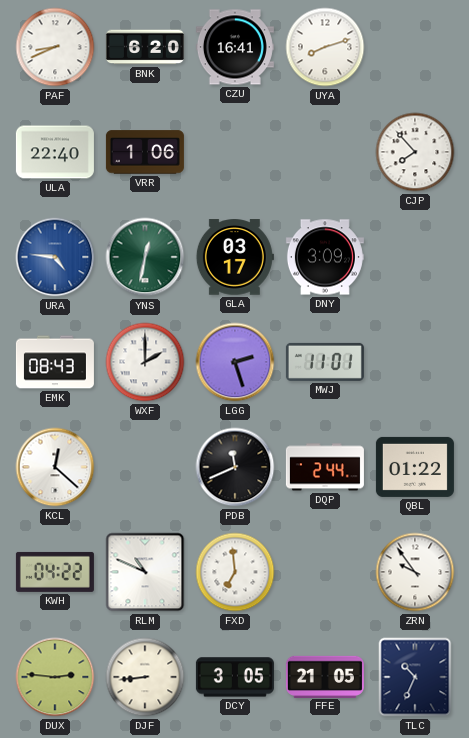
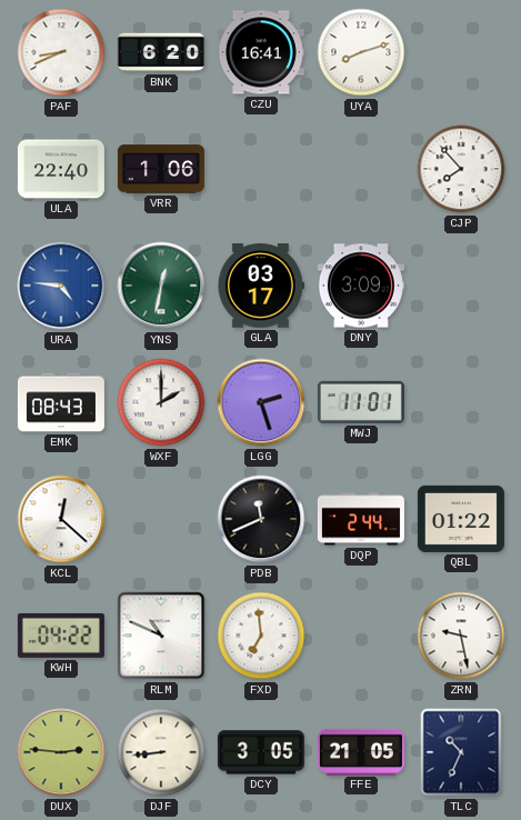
ZRN: 9:54 -> 9:28 (461, 636)
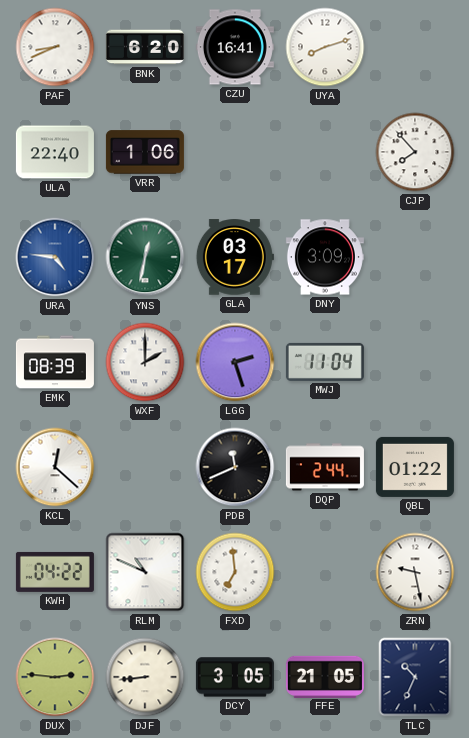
EMK: 08:43 -> 08:39 (55, 362)
MWJ: 11:01 -> 11:04 (325, 362)
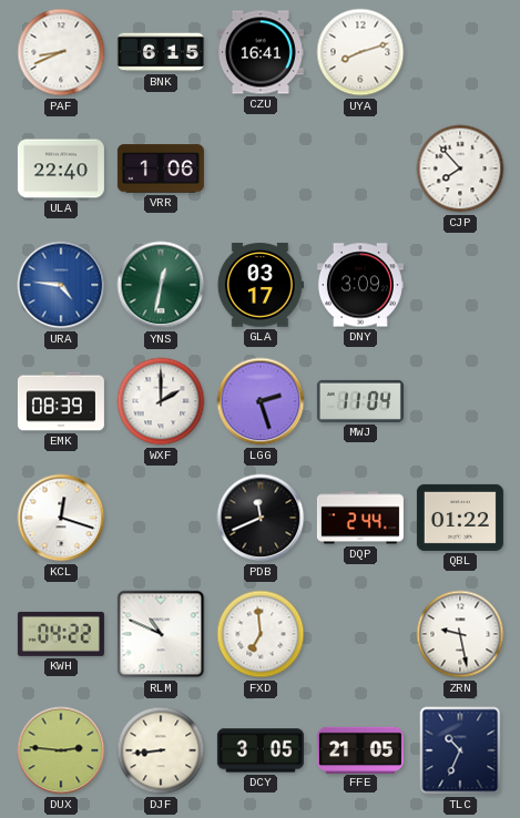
BNK: 6:20 -> 6:15 (161, 52)
KCL: 12:22 -> 12:18 (61, 518)
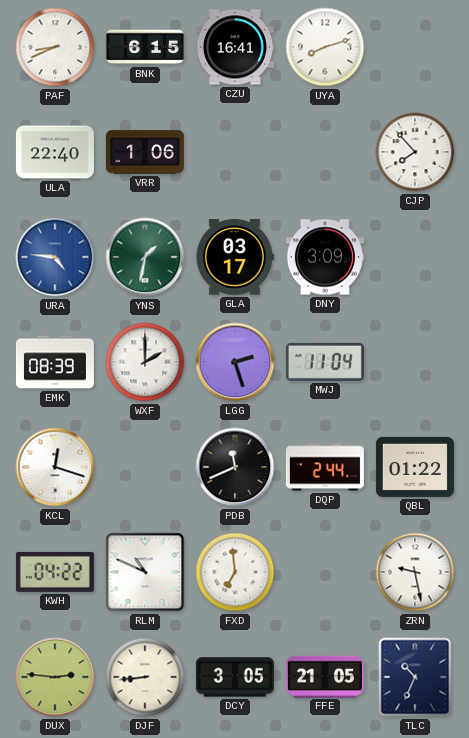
YNS: 12:32 -> 1:32 (145, 257)
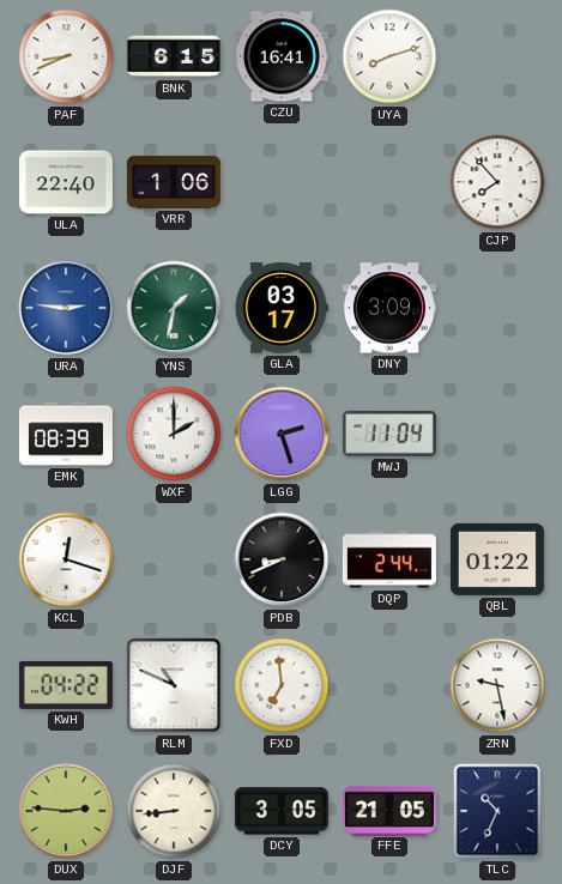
URA: 4:46 -> 2:46 (66, 308)
PDB: 11:41 -> 8:41 (282, 559)
